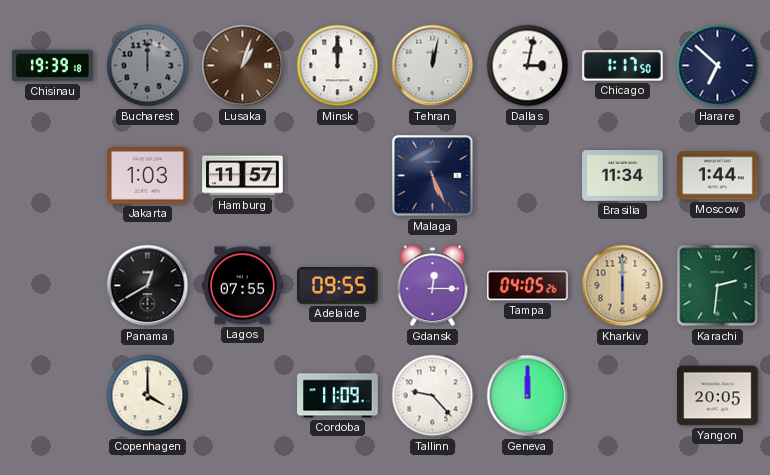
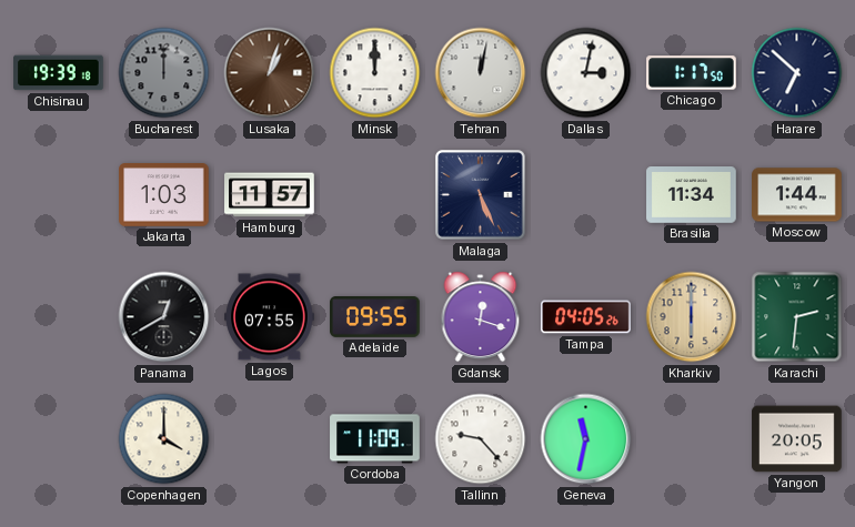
Gdansk: 12:15 -> 12:18 (481, 317)
Geneva: 12:00 -> 11:32 (586, 439)
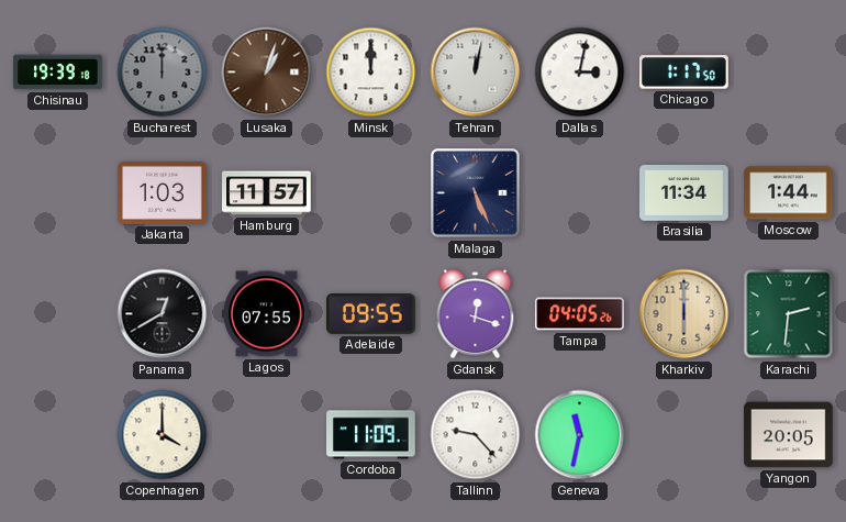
Harare: 6:52 -> none (797, 73)
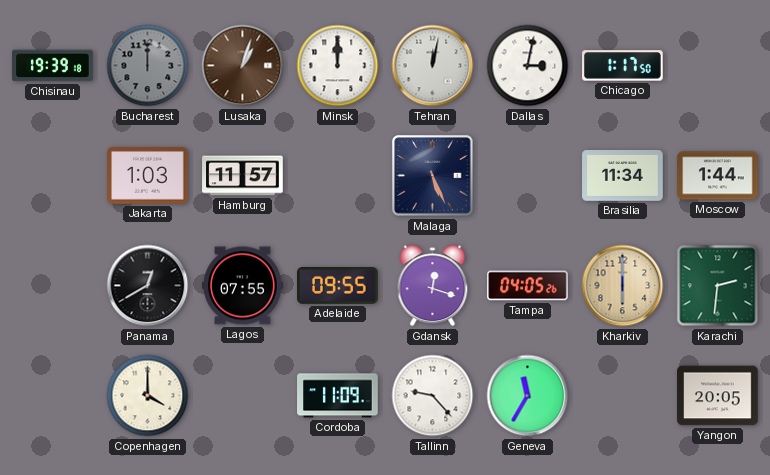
Geneva: 11:32 -> 11:35 (528, 396)
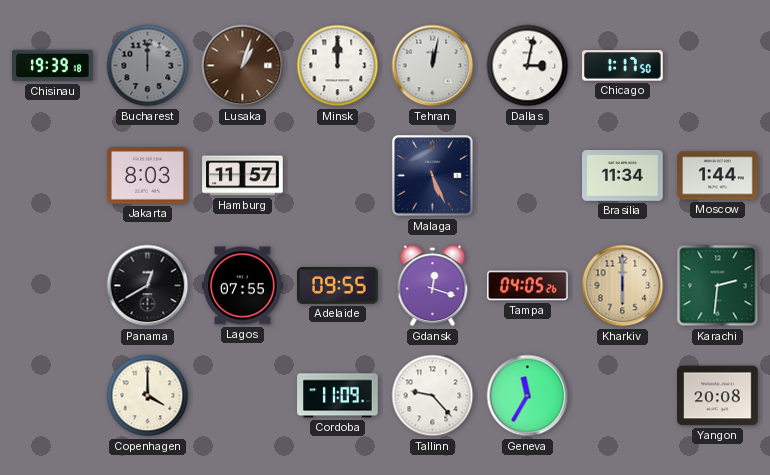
Jakarta: 1:03 -> 8:03 (148, 176)
Yangon: 20:05 -> 20:08 (718, 396)
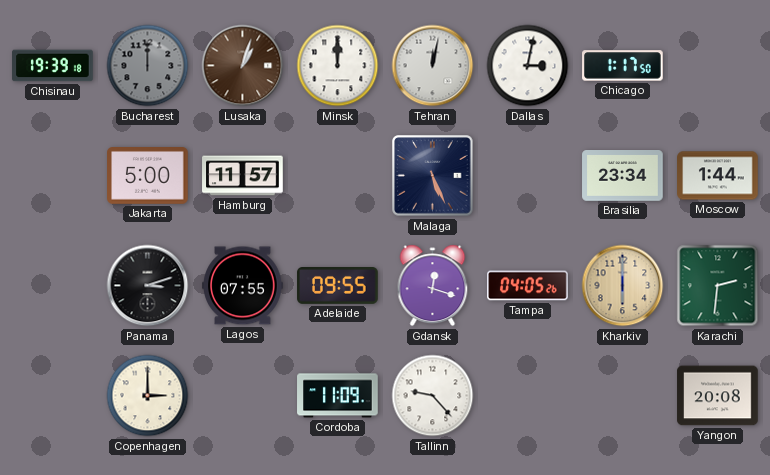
Jakarta: 8:03 -> 5:00 (148, 176)
Brasilia: 11:34 -> 23:34 (623, 176)
Panama: 12:40 -> 3:12 (148, 286)
Copenhagen: 4:00 -> 3:00 (148, 396)
Geneva: 11:35 -> none (528, 396)
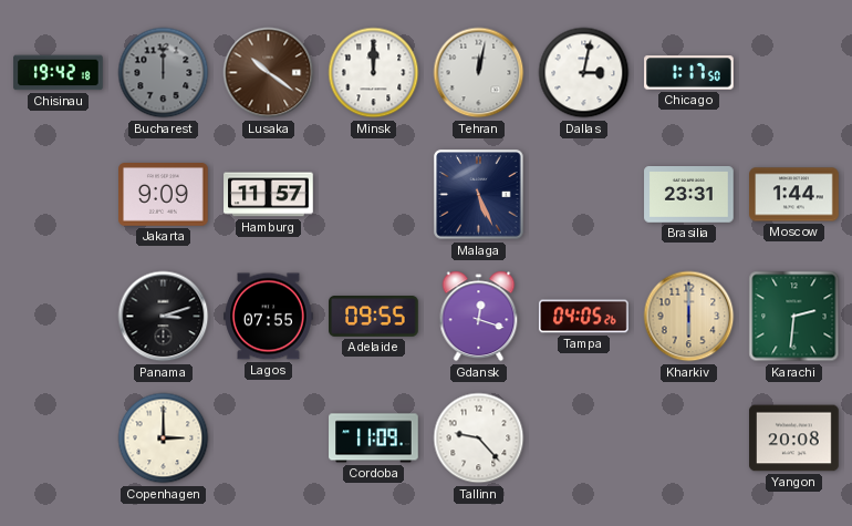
Chisinau: 19:39 -> 19:42 (59, 73)
Lusaka: 1:03 -> 10:21 (269, 73)
Jakarta: 5:00 -> 9:09 (164, 195)
Brasilia: 23:34 -> 23:31 (689, 195)
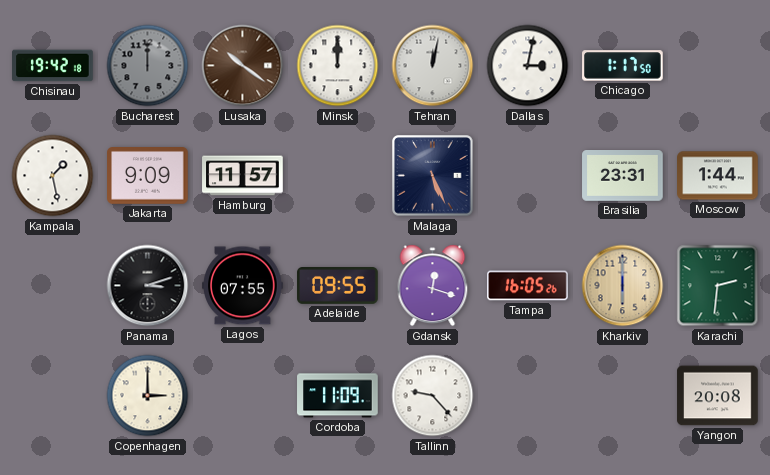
Kampala: none -> 1:28 (53, 176)
Tampa: 04:05 -> 16:05 (528, 286)
